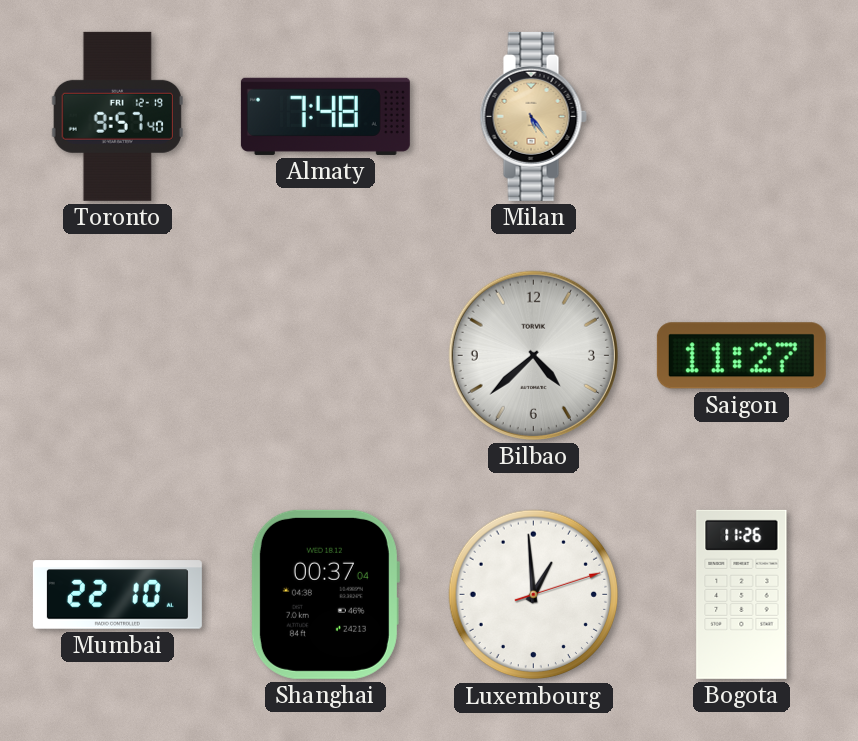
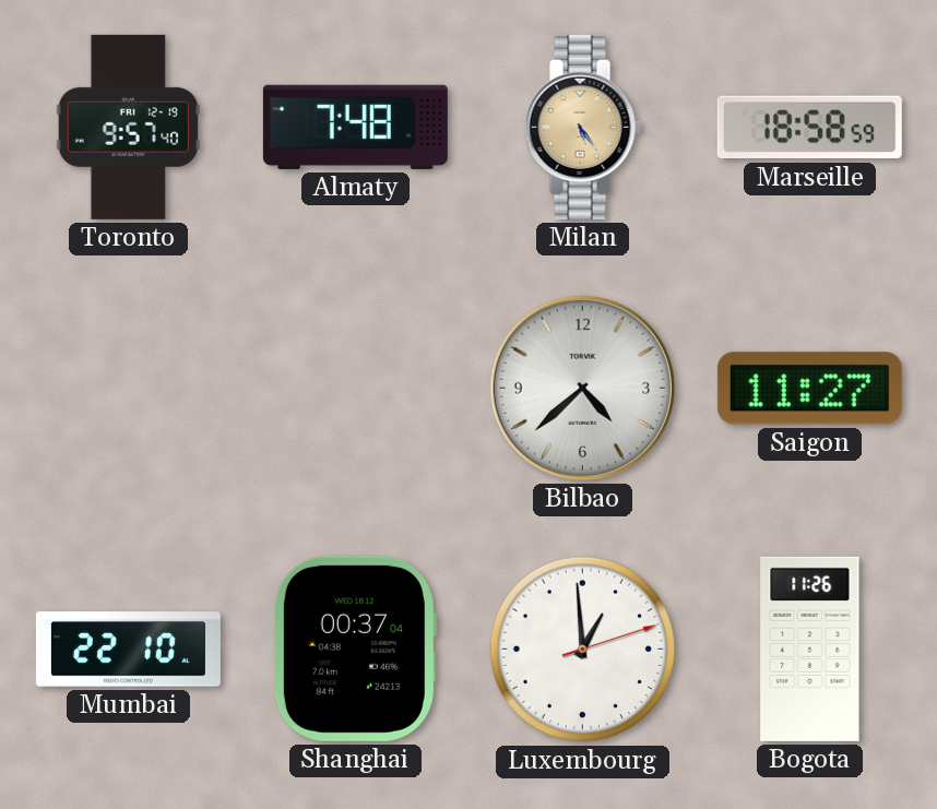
Marseille: none -> 18:58 (809, 128)
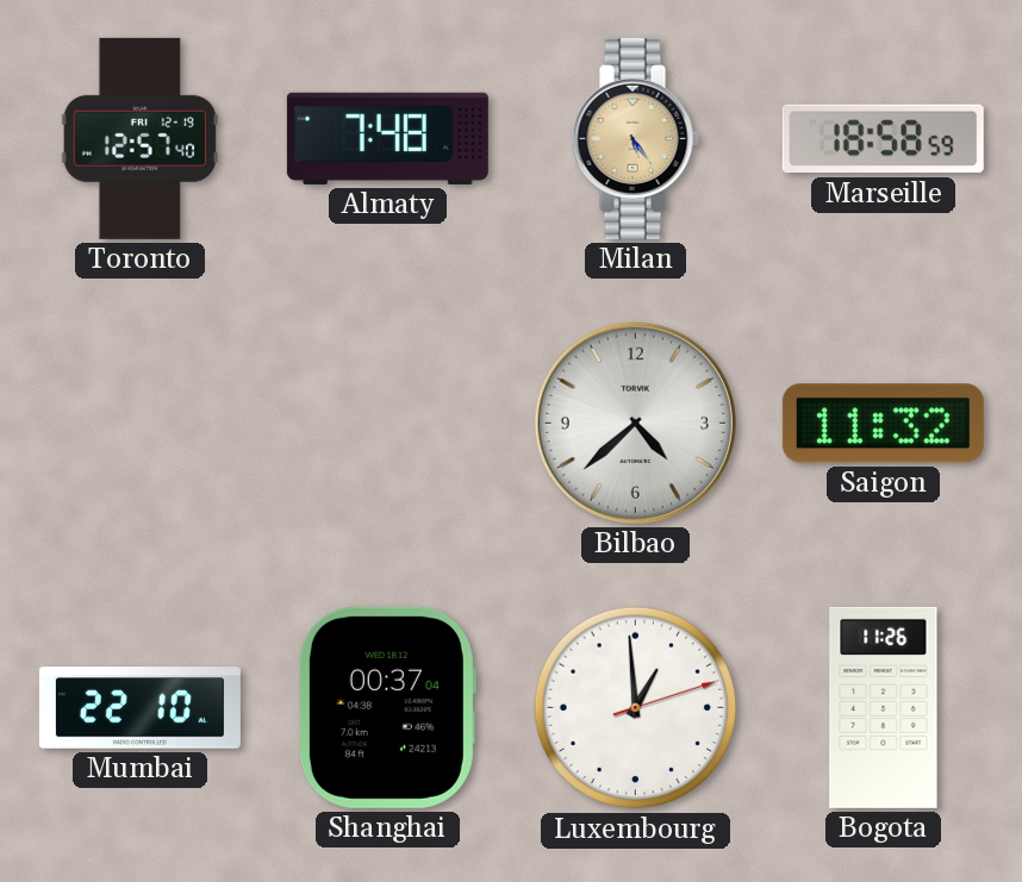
Toronto: 9:57 -> 12:57 (139, 138)
Saigon: 11:27 -> 11:32 (883, 424)
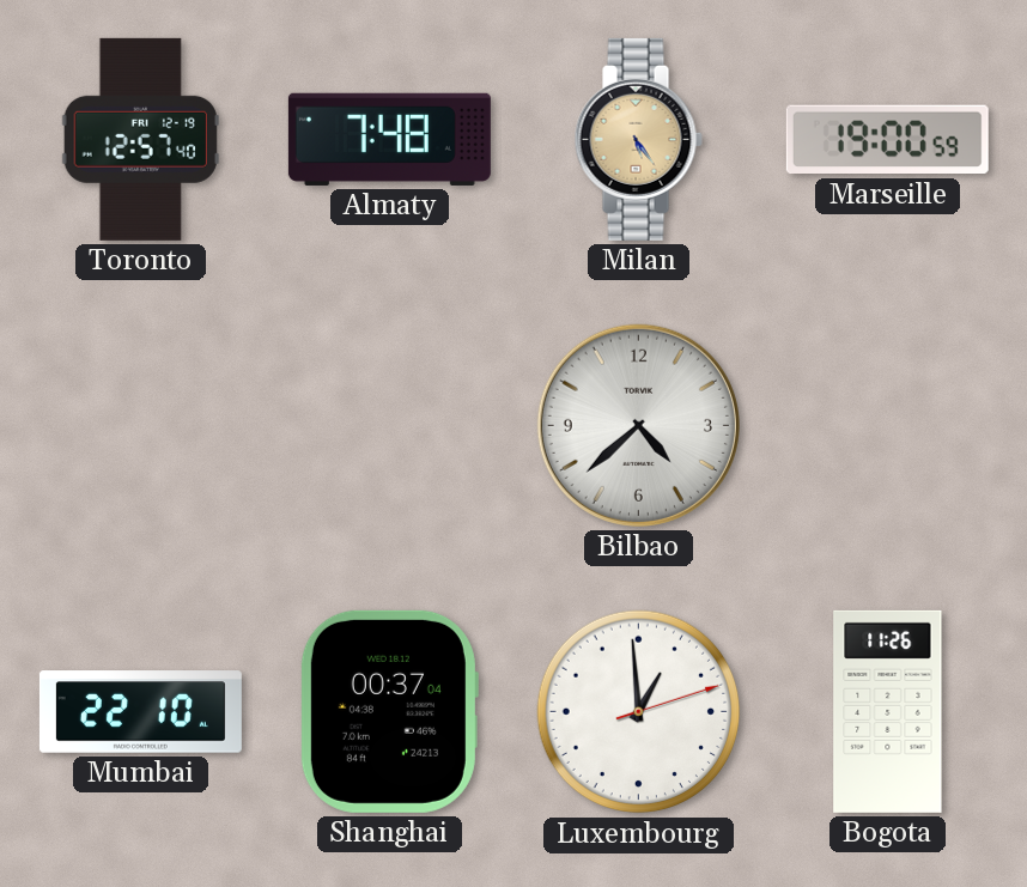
Marseille: 18:58 -> 19:00 (887, 140)
Saigon: 11:32 -> none (883, 424)
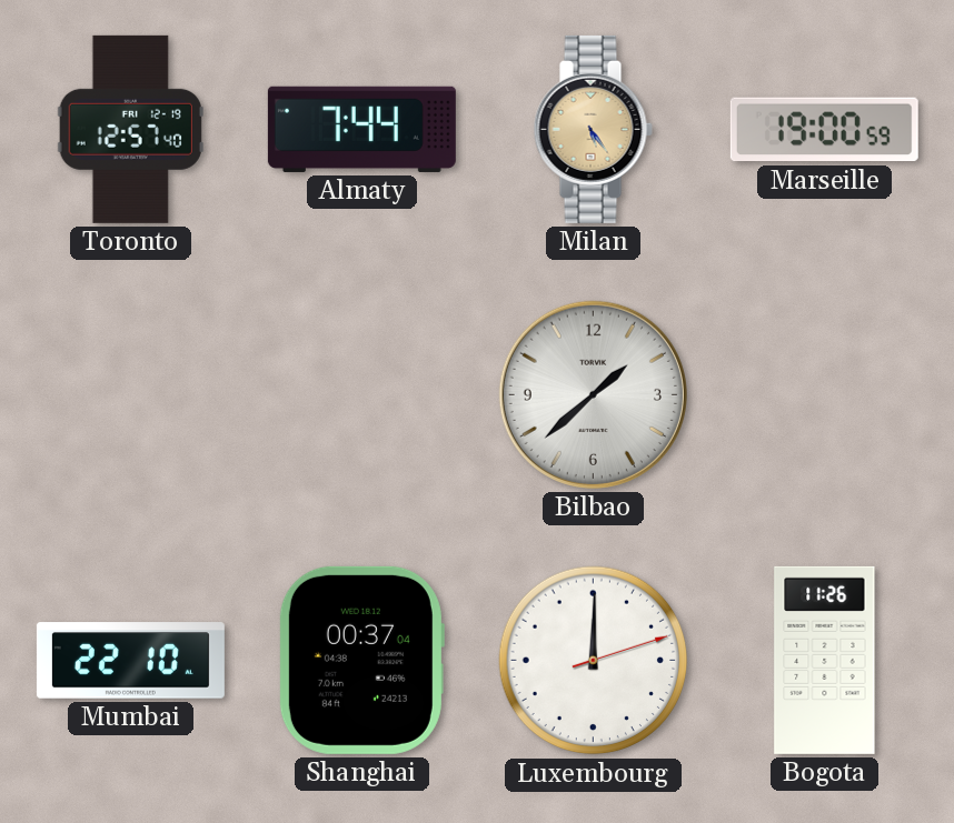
Almaty: 7:48 -> 7:44 (361, 129)
Bilbao: 4:38 -> 1:38 (593, 394)
Luxembourg: 12:59 -> 12:00 (594, 661)
